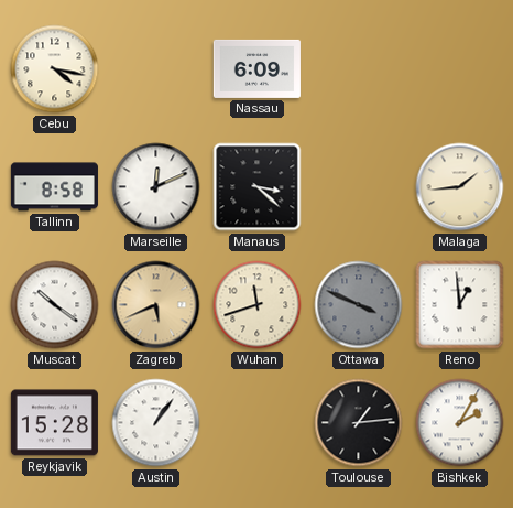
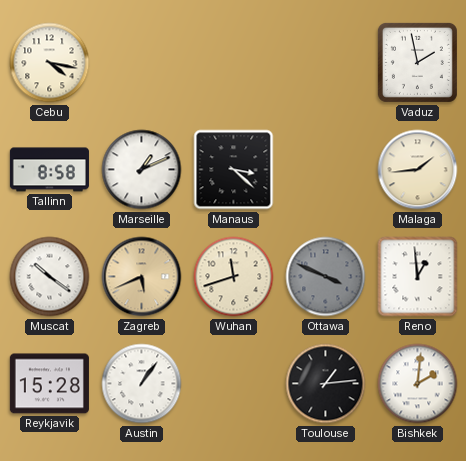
Nassau: 6:09 -> none (256, 68)
Vaduz: none -> 1:58 (417, 62)
Marseille: 12:11 -> 1:11 (142, 170)
Bishkek: 2:05 -> 2:01 (418, 384)
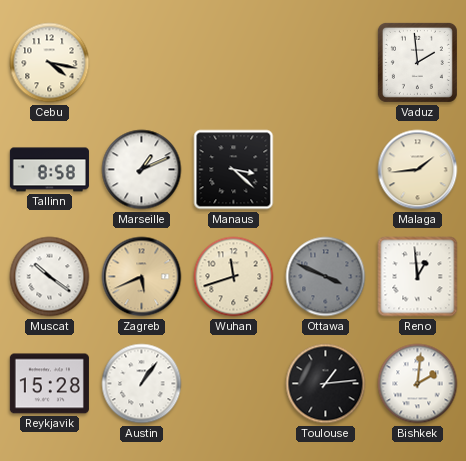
Vaduz: 1:58 -> 1:59 (417, 62)
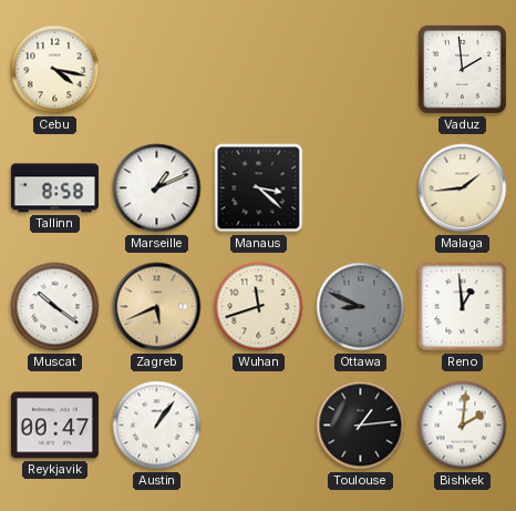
Ottawa: 3:49 -> 8:49 (361, 307)
Reykjavik: 15:28 -> 00:47 (54, 426)
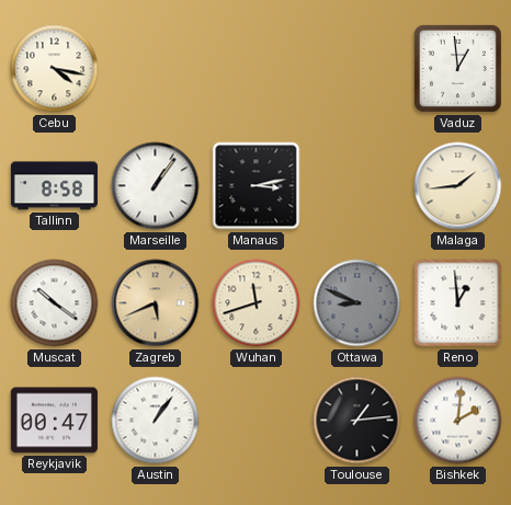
Vaduz: 1:59 -> 12:59 (457, 68)
Marseille: 1:11 -> 1:06 (156, 186)
Manaus: 3:22 -> 3:13 (257, 186)
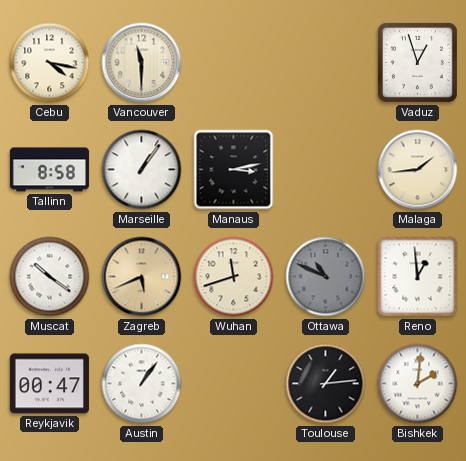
Vancouver: none -> 11:30 (142, 63)
Vaduz: 12:59 -> 12:57 (417, 62)
Ottawa: 8:49 -> 10:49 (326, 277)
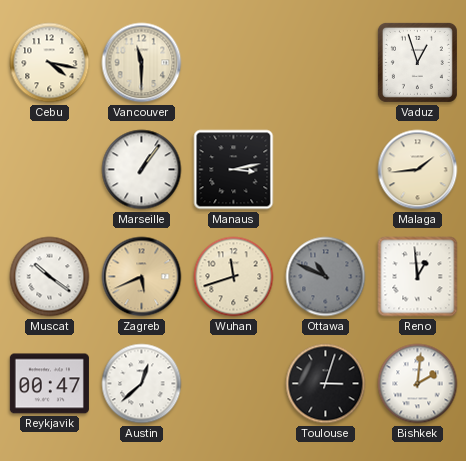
Tallinn: 8:58 -> none (49, 170)
Austin: 1:06 -> 12:38 (142, 384)
Toulouse: 1:14 -> 3:03 (326, 384)
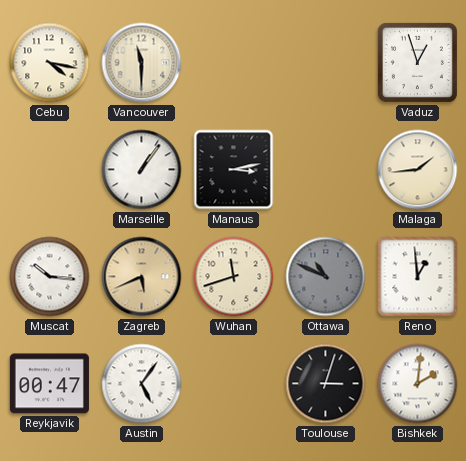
Muscat: 10:21 -> 10:16 (50, 277)
Austin: 12:38 -> 5:06 (142, 384)
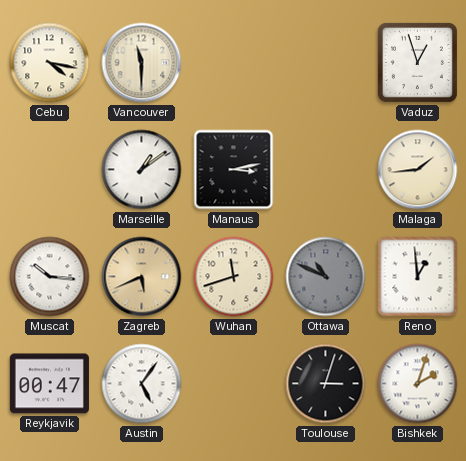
Marseille: 1:06 -> 1:09 (142, 170)
Bishkek: 2:01 -> 2:03 (418, 384)
